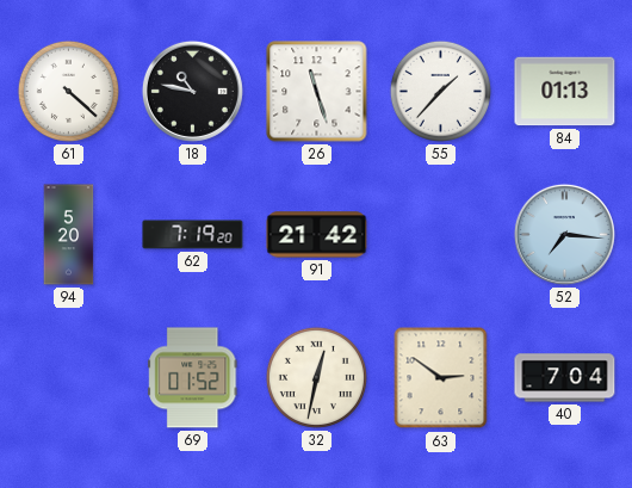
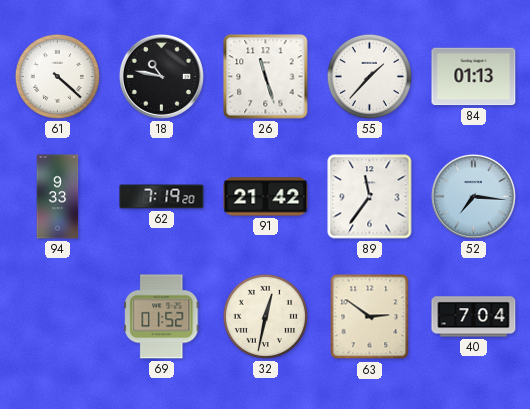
94: 5:20 -> 9:33 (58, 197)
89: none -> 11:36 (370, 197)
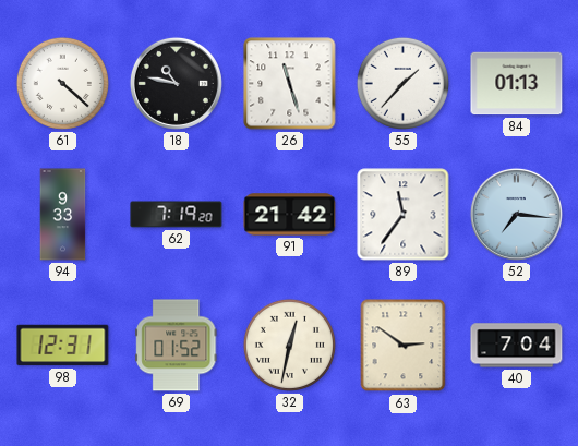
98: none -> 12:31 (63, 346)
